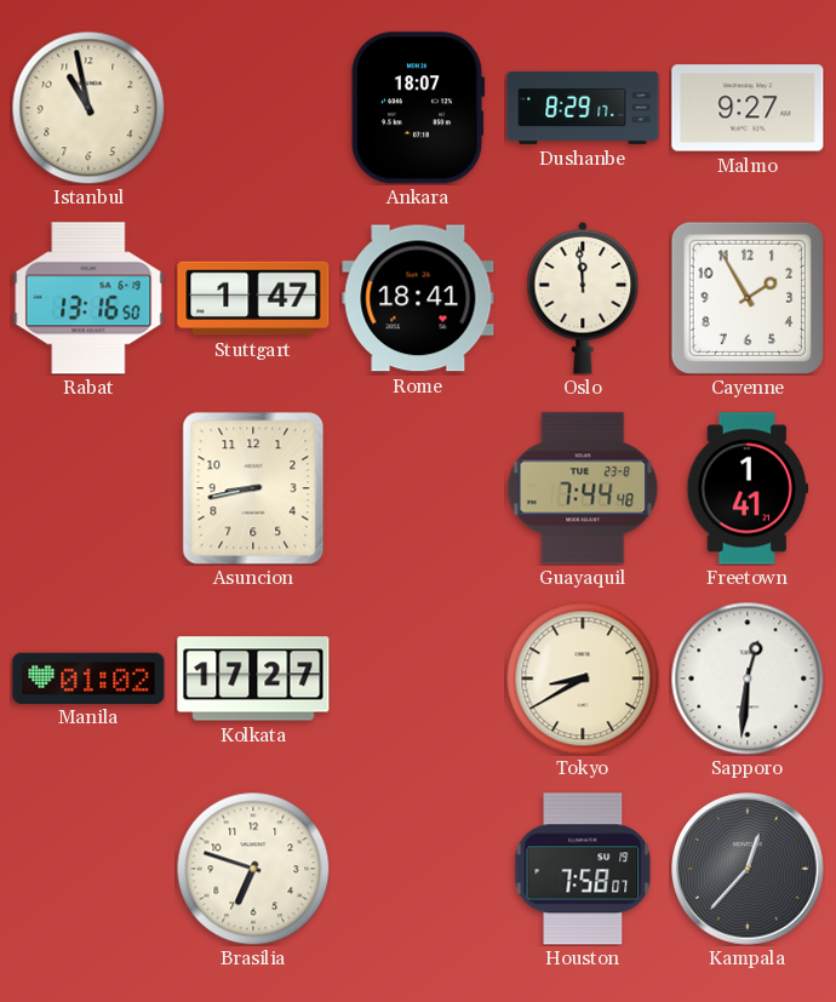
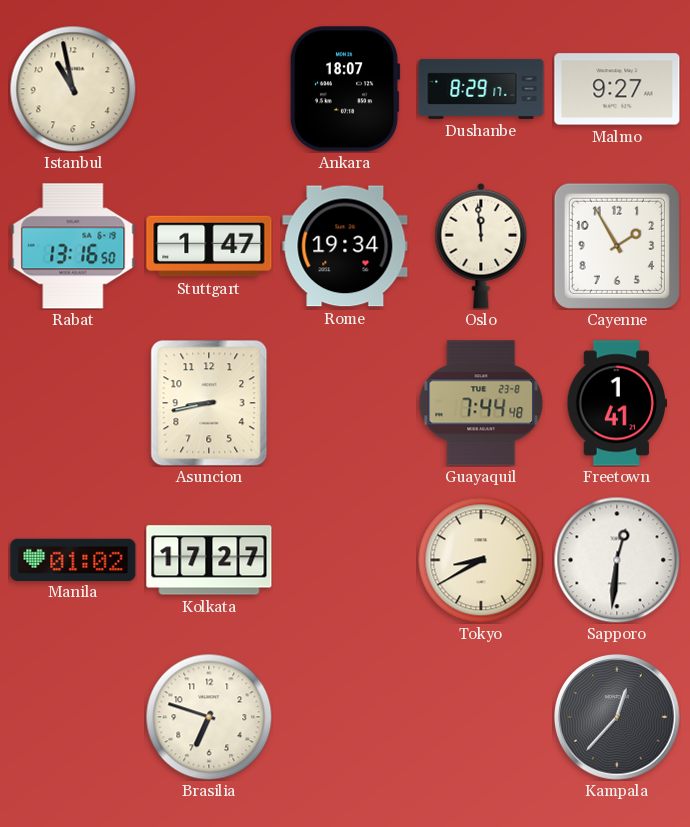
Rome: 18:41 -> 19:34 (345, 246)
Houston: 7:58 -> none (583, 869)
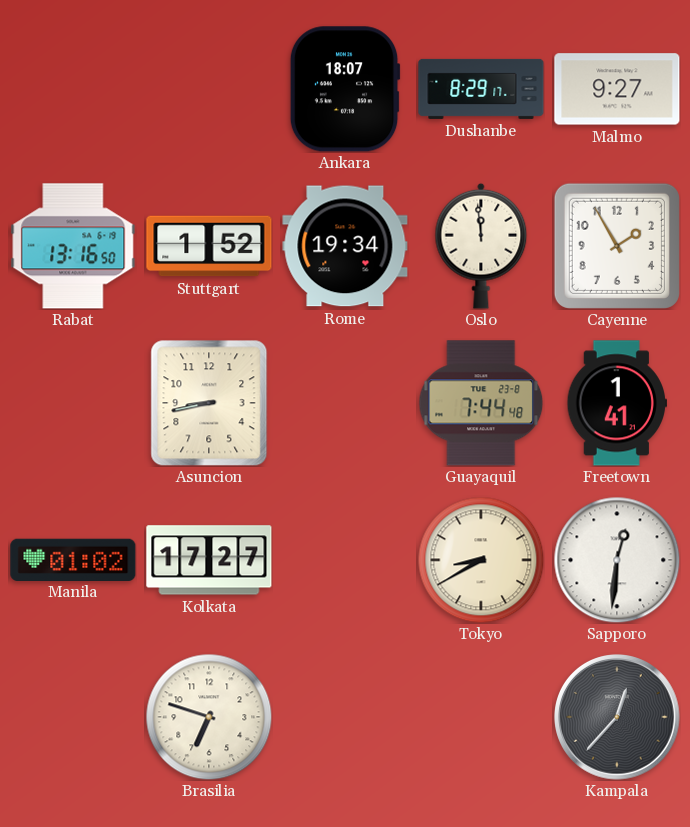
Istanbul: 10:58 -> none (73, 89)
Stuttgart: 1:47 -> 1:52 (209, 246)
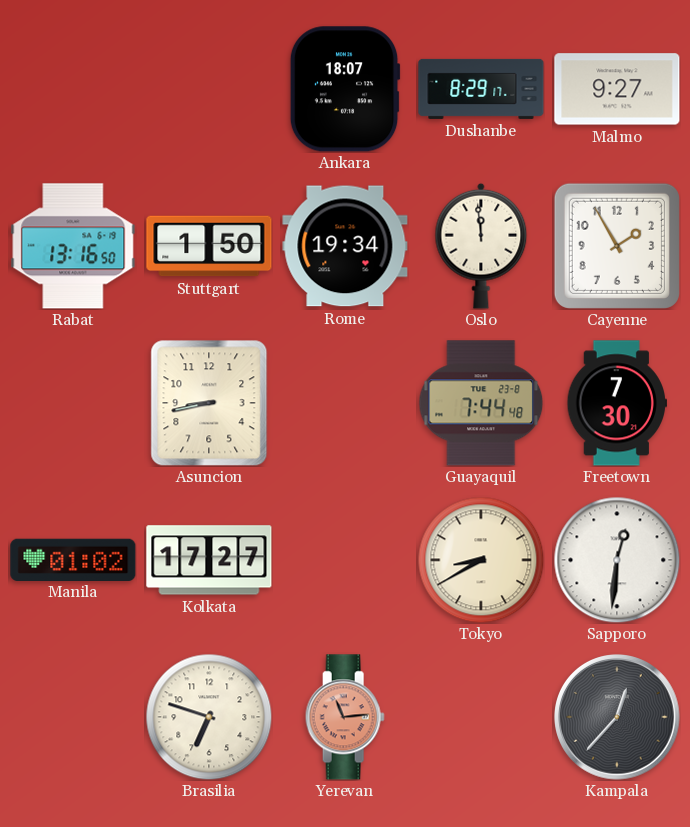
Stuttgart: 1:52 -> 1:50 (209, 246)
Freetown: 1:41 -> 7:30 (616, 403)
Yerevan: none -> 11:14 (345, 717)
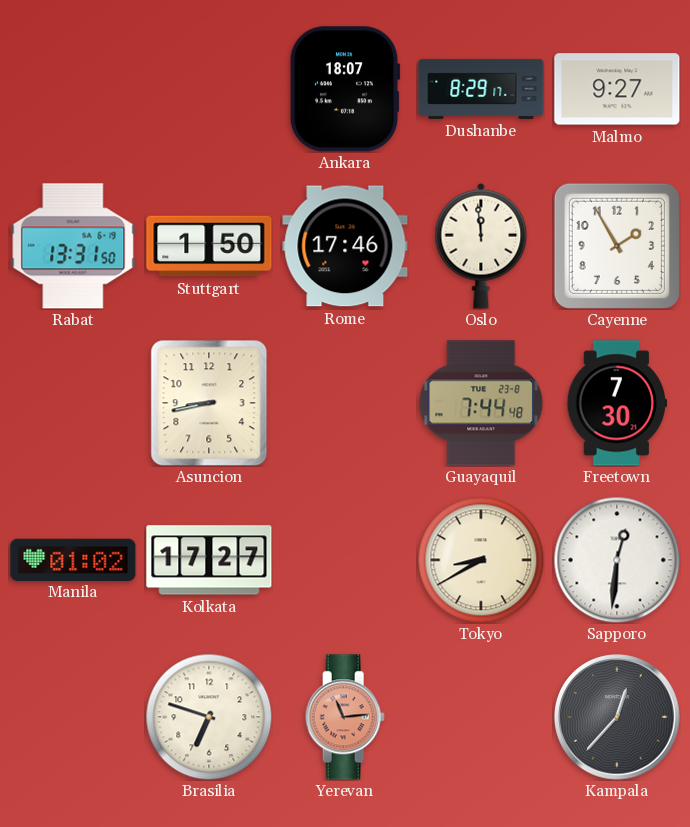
Rabat: 13:16 -> 13:31 (73, 246)
Rome: 19:34 -> 17:46 (345, 246)
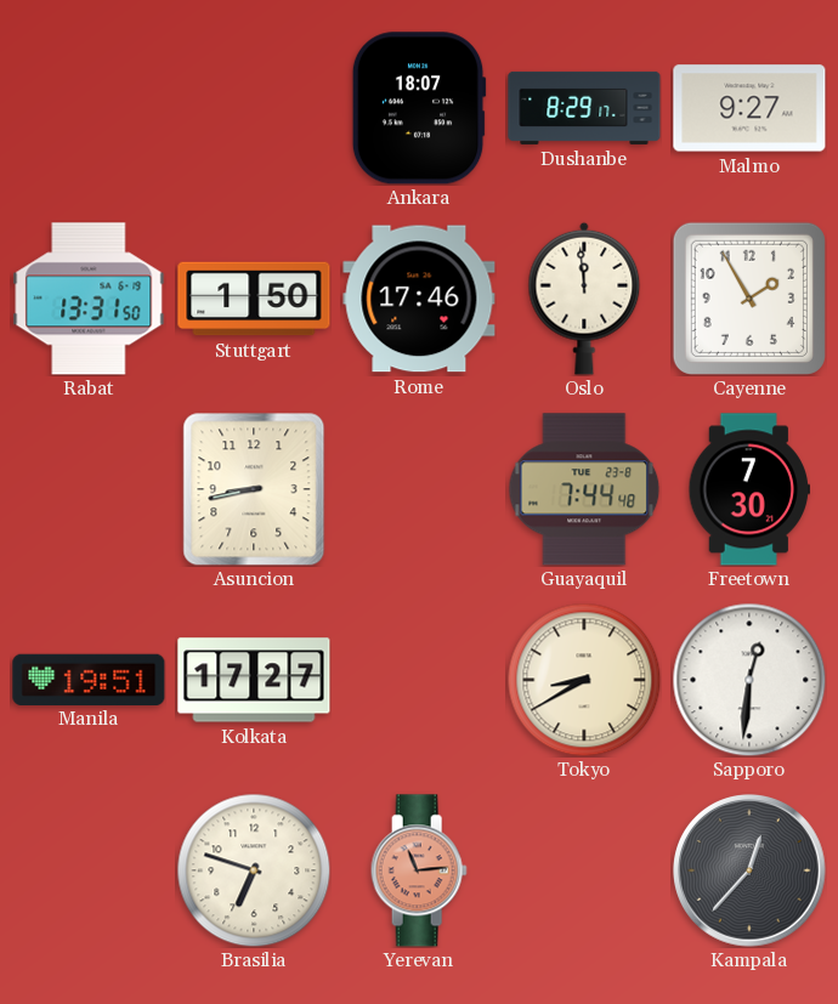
Manila: 01:02 -> 19:51 (89, 679)
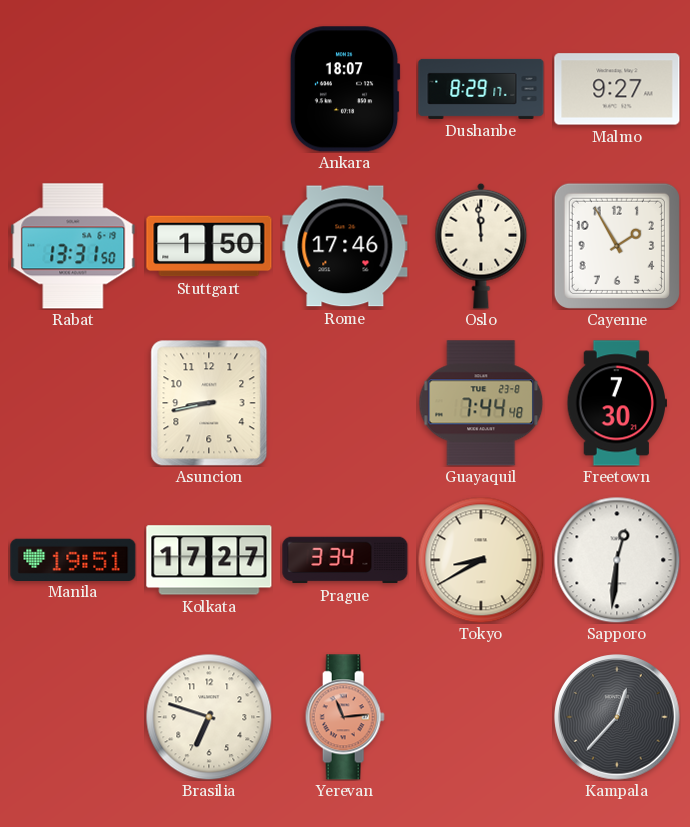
Prague: none -> 3:34 (345, 560)
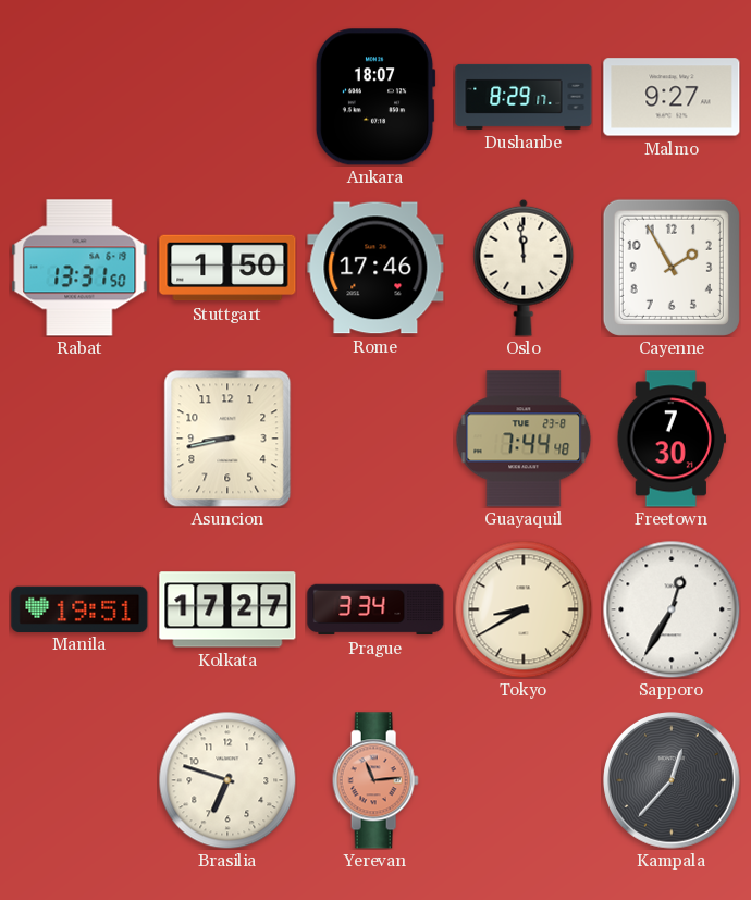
Sapporo: 12:31 -> 12:35 (672, 609)
